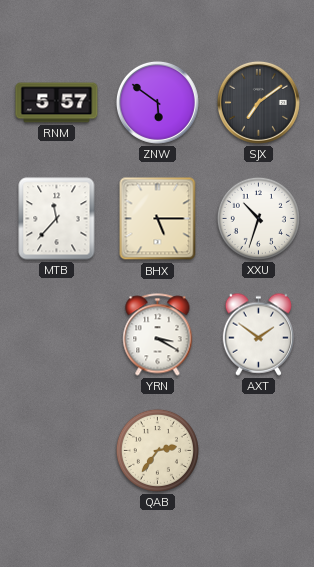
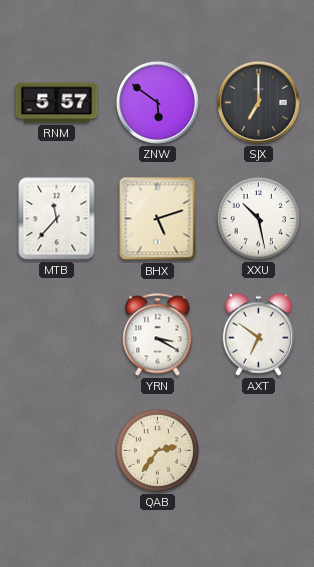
SJX: 7:09 -> 7:00 (258, 102)
BHX: 5:15 -> 5:12 (158, 219)
XXU: 10:33 -> 10:28 (258, 218)
AXT: 1:51 -> 6:51 (258, 334)
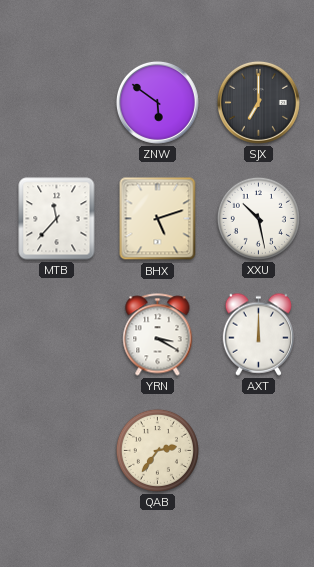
RNM: 5:57 -> none (57, 103)
AXT: 6:51 -> 12:00 (258, 334)
